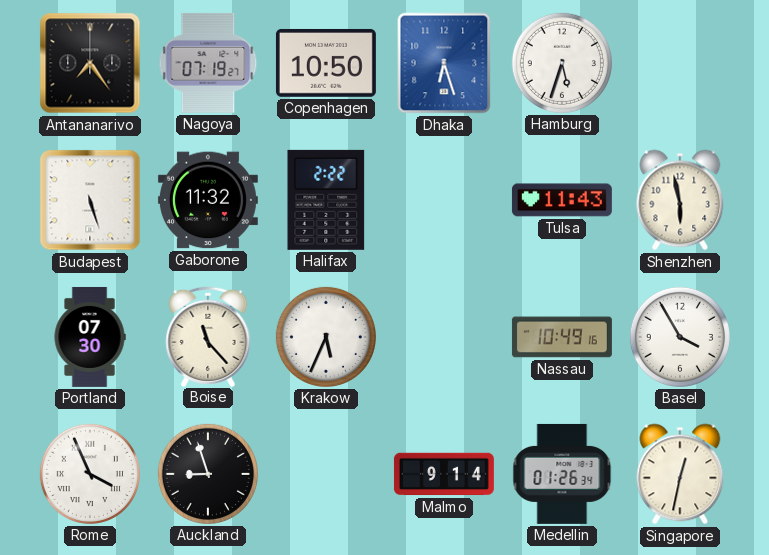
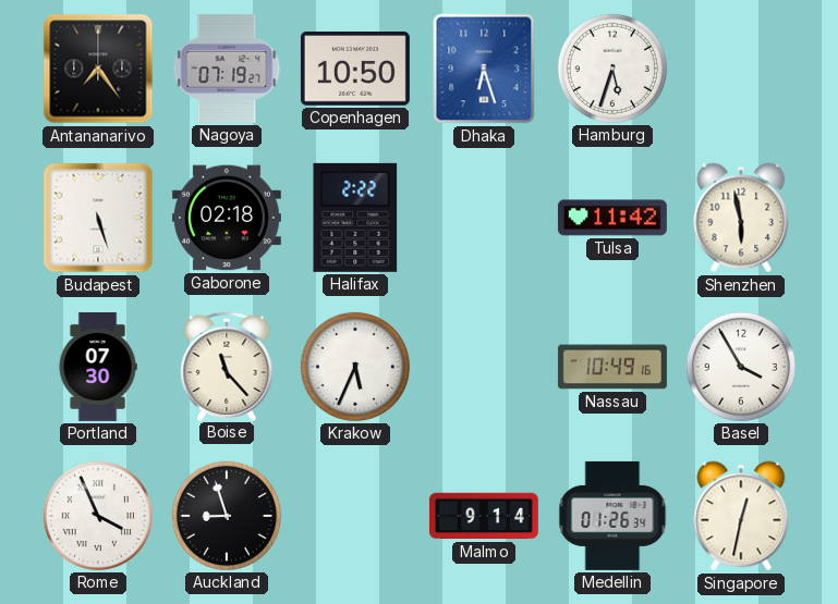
Gaborone: 11:32 -> 02:18 (227, 218)
Tulsa: 11:43 -> 11:42 (612, 218)
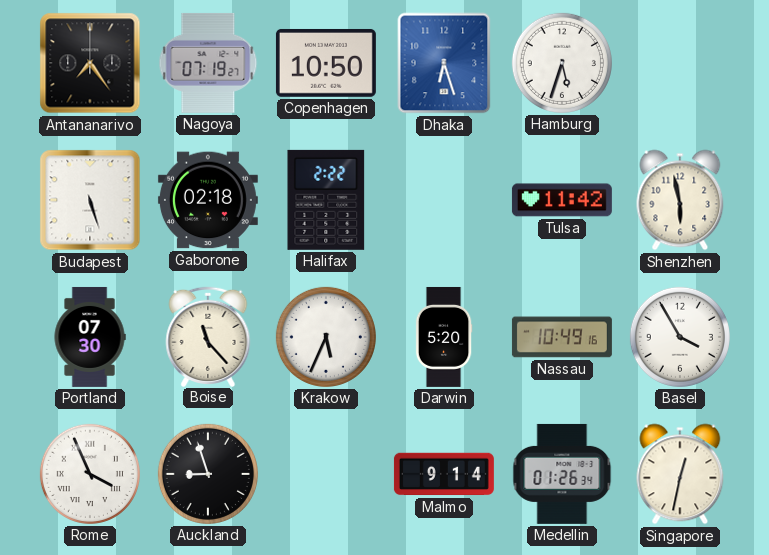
Darwin: none -> 5:20 (444, 337)
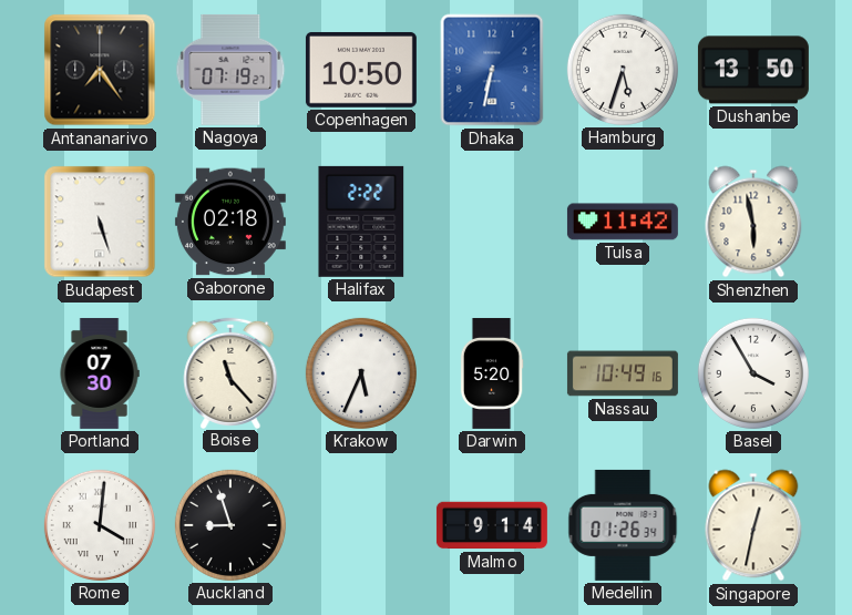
Dhaka: 6:27 -> 6:32 (492, 70)
Dushanbe: none -> 13:50 (753, 70)
Rome: 3:56 -> 4:01 (100, 525)
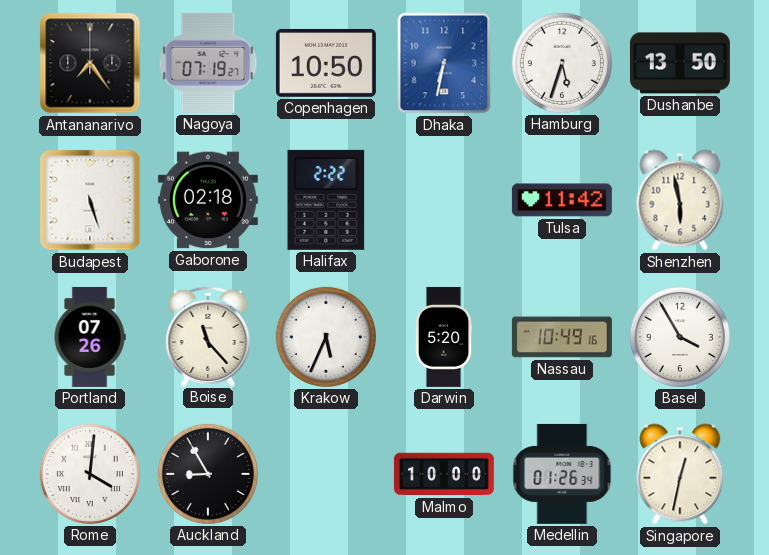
Portland: 07:30 -> 07:26 (90, 337)
Auckland: 8:57 -> 8:55 (208, 474)
Malmo: 9:14 -> 10:00 (444, 474)
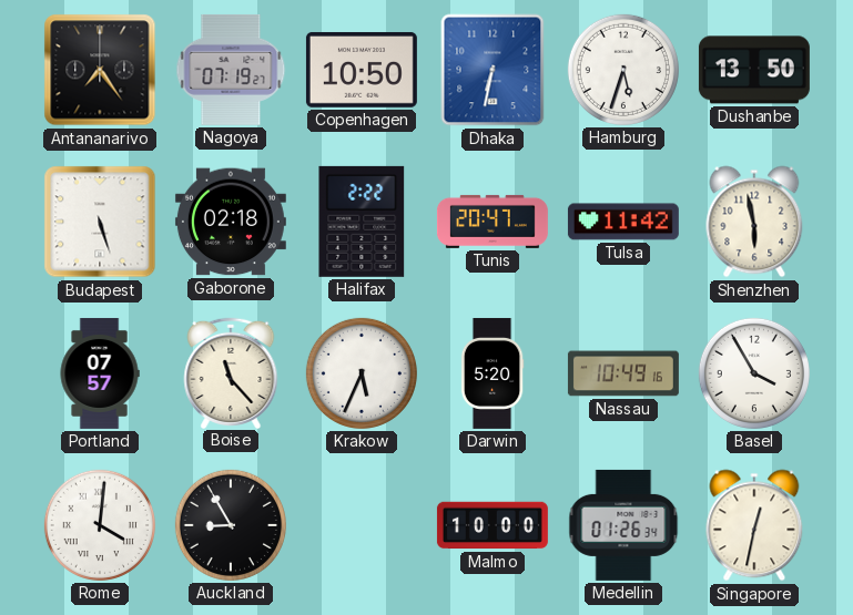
Tunis: none -> 20:47 (492, 222)
Portland: 07:26 -> 07:57 (100, 373)
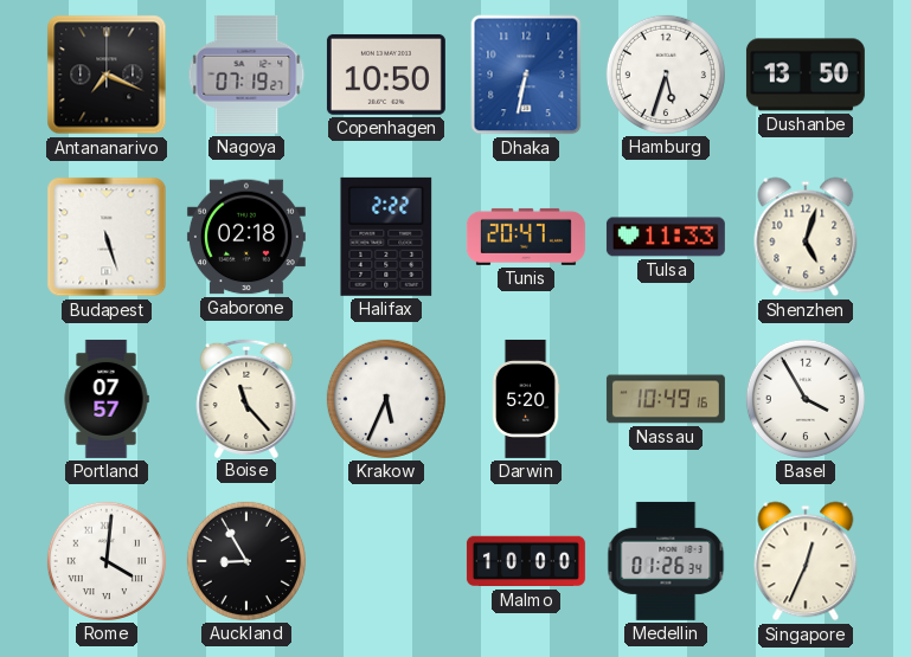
Antananarivo: 7:24 -> 7:19 (107, 75)
Tulsa: 11:42 -> 11:33 (666, 237)
Shenzhen: 5:58 -> 5:03 (806, 237)
Singapore: 12:32 -> 12:34 (806, 561)
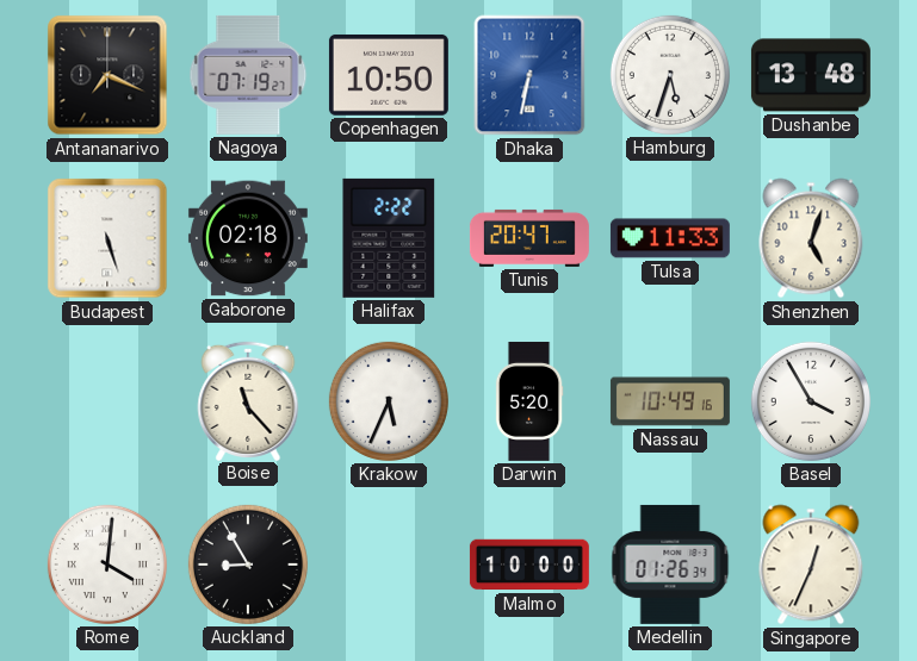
Dushanbe: 13:50 -> 13:48 (811, 75)
Portland: 07:57 -> none (107, 399)
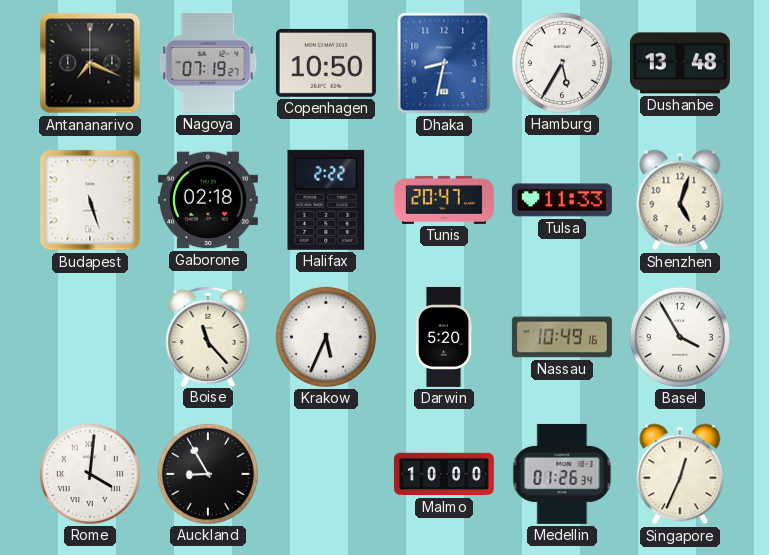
Dhaka: 6:32 -> 8:32 (444, 63)
Hamburg: 5:33 -> 5:35 (562, 63)
